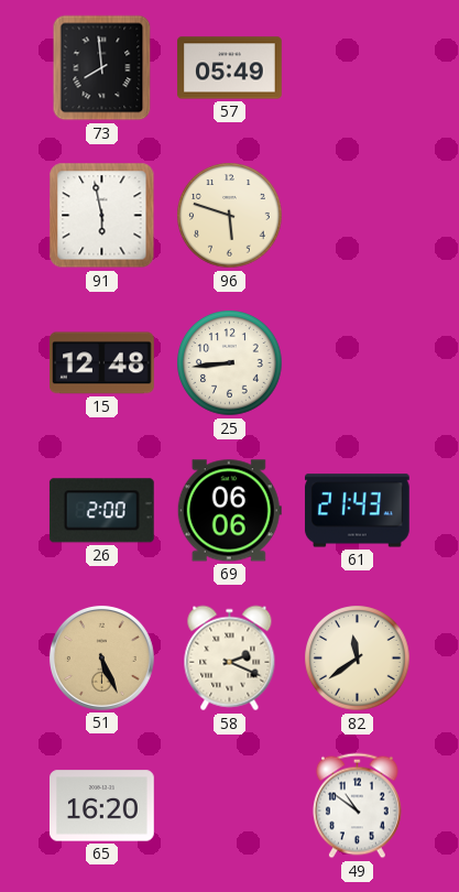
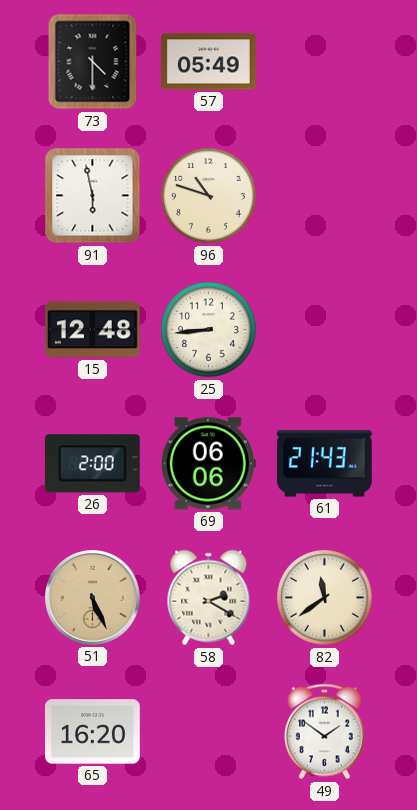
73: 7:59 -> 4:30 (93, 62)
96: 5:48 -> 10:48 (209, 196)
58: 2:19 -> 2:20 (209, 598)
49: 10:51 -> 1:51 (324, 732)
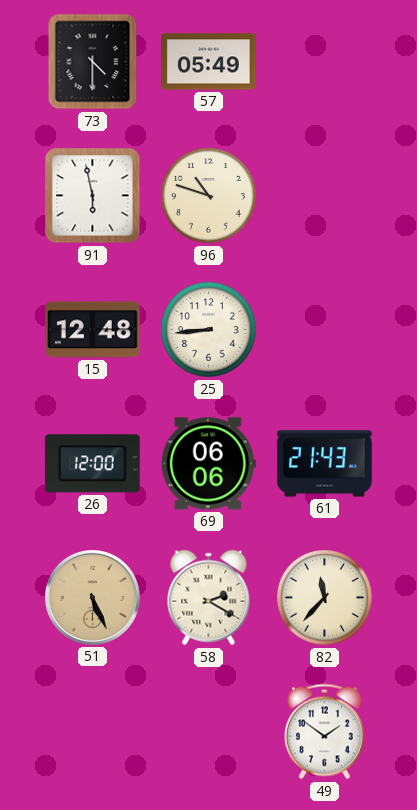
26: 2:00 -> 12:00 (92, 464)
82: 11:39 -> 11:37 (325, 598)
65: 16:20 -> none (93, 732)
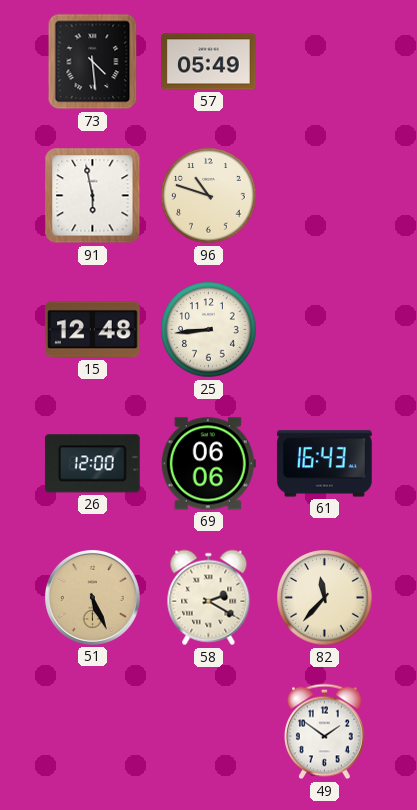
73: 4:30 -> 4:29 (93, 62)
61: 21:43 -> 16:43 (324, 464)
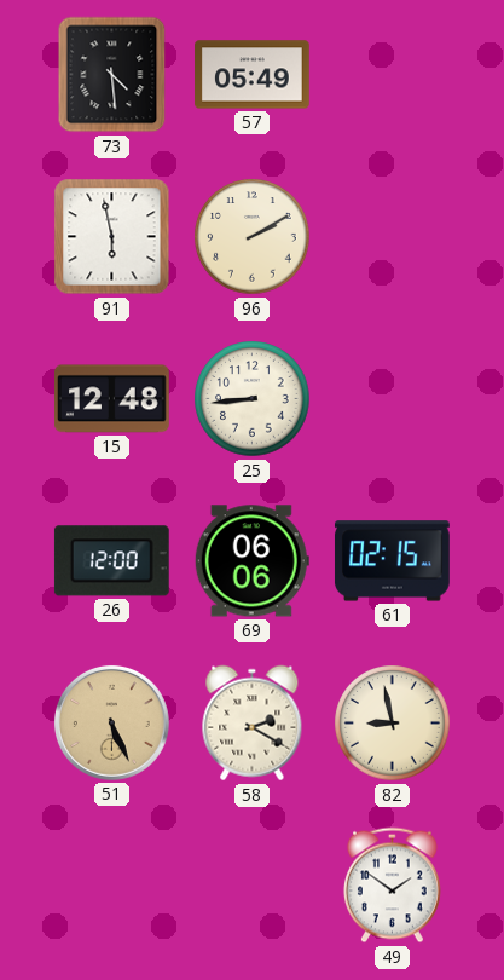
96: 10:48 -> 2:10 (253, 237)
61: 16:43 -> 02:15 (392, 561)
82: 11:37 -> 8:58 (393, 724)
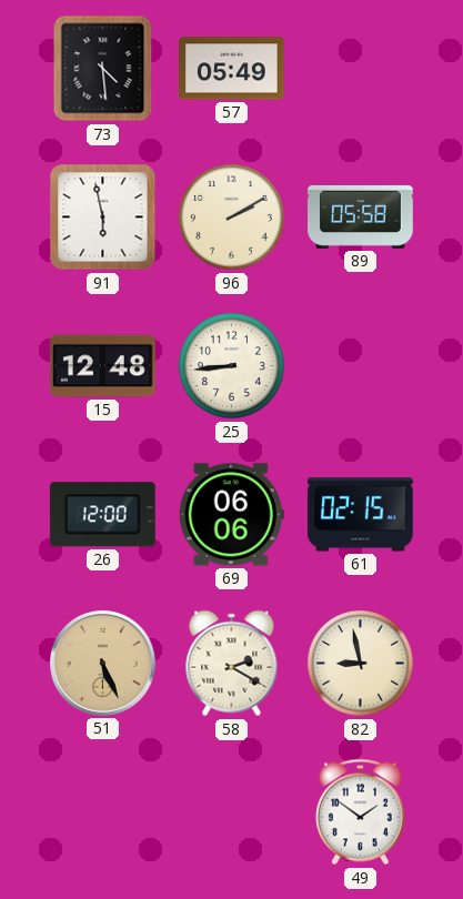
89: none -> 05:58 (361, 216)
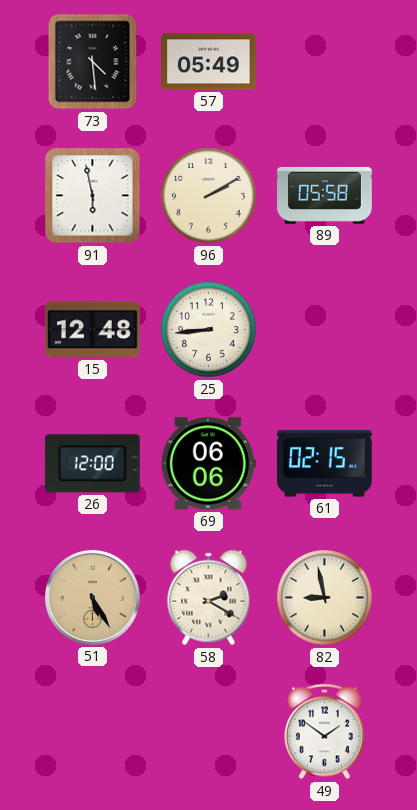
51: 5:26 -> 5:25 (92, 597)
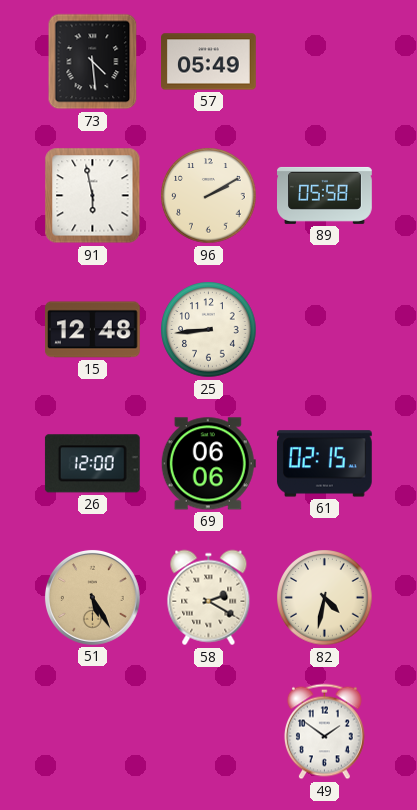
82: 8:58 -> 4:32 (325, 598)
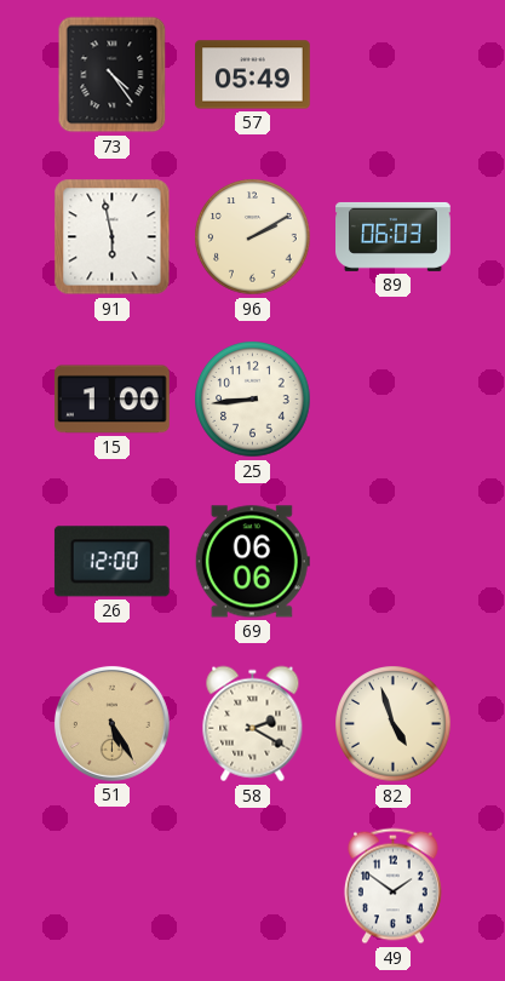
73: 4:29 -> 4:24 (113, 75)
89: 05:58 -> 06:03 (394, 236)
15: 12:48 -> 1:00 (113, 400)
61: 02:15 -> none (324, 464)
82: 4:32 -> 4:57 (394, 724)
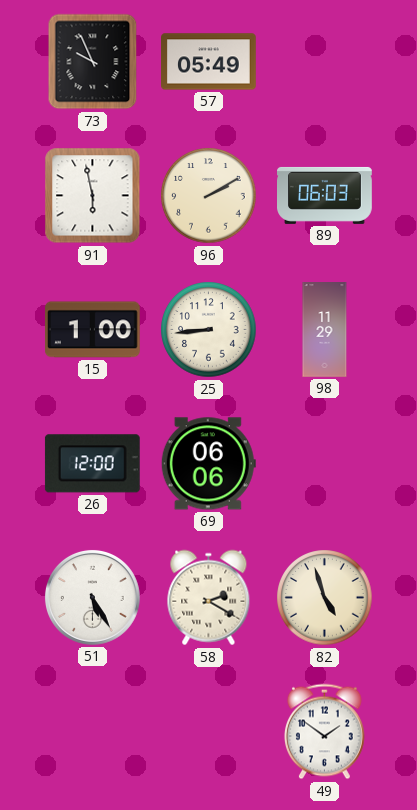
73: 4:24 -> 9:56 (93, 62)
98: none -> 11:29 (325, 330)
51 dial: champagne -> white (92, 597)
